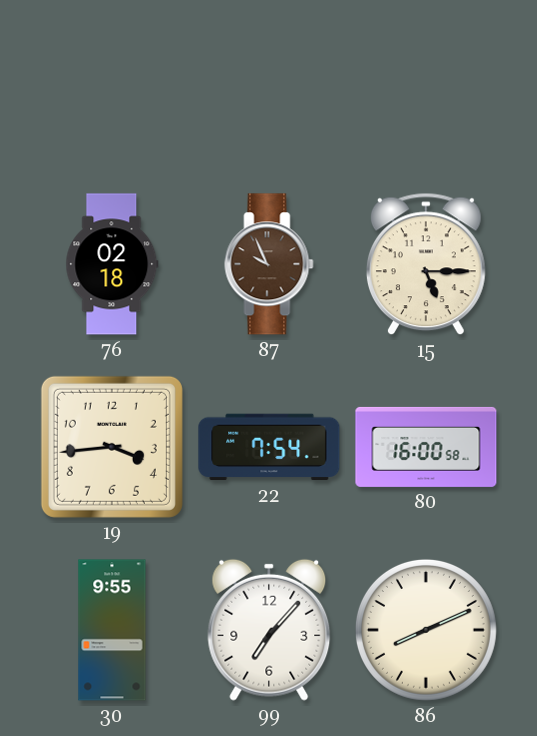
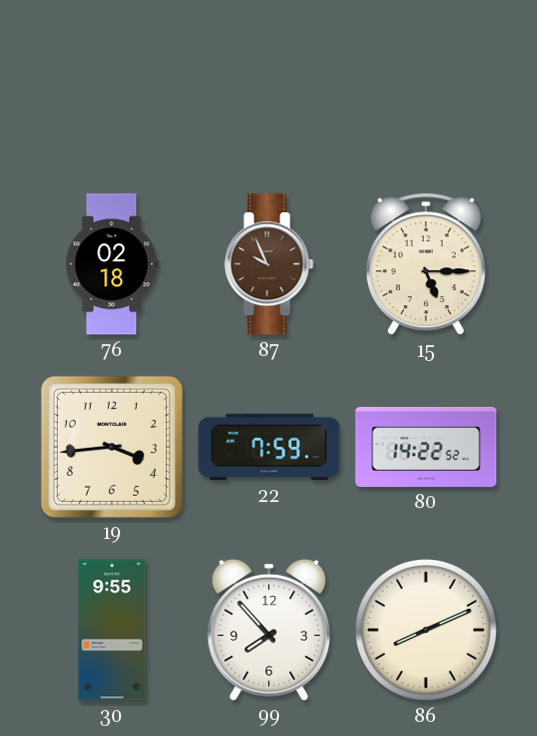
22: 7:54 -> 7:59 (269, 447)
80: 16:00 -> 14:22 (426, 447)
99: 7:07 -> 7:53 (269, 630)
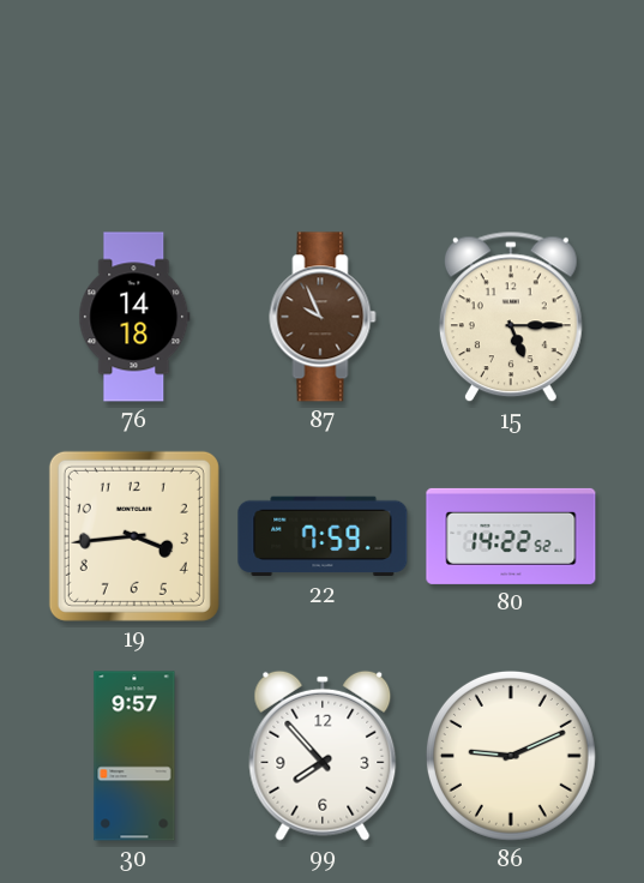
76: 02:18 -> 14:18 (134, 317)
30: 9:55 -> 9:57 (134, 756)
86: 8:11 -> 9:11 (511, 756)
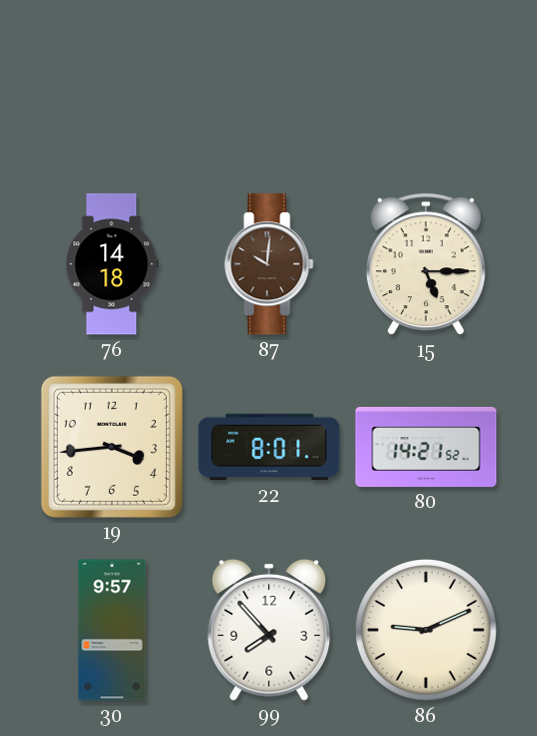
87: 9:56 -> 10:01 (269, 264)
22: 7:59 -> 8:01 (269, 447)
80: 14:22 -> 14:21 (426, 447)
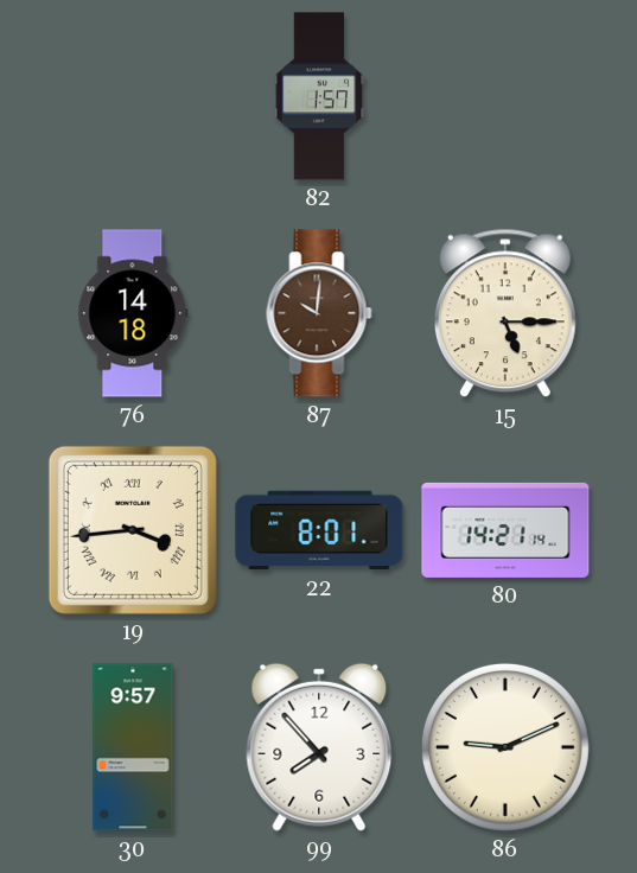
82: none -> 1:57 (319, 96)
19 numerals: Arabic -> Roman (133, 530)
80: 14:21:52 -> 14:21:14 (505, 530)
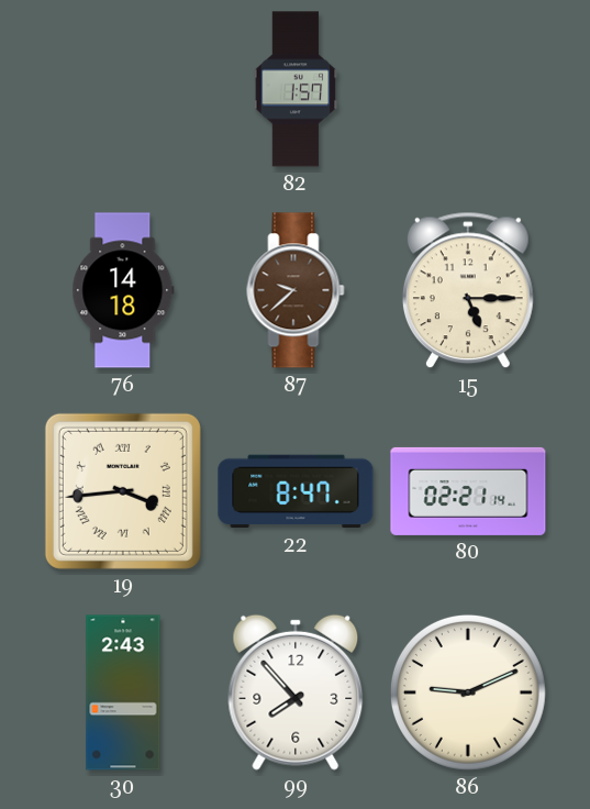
87: 10:01 -> 9:38 (296, 290)
22: 8:01 -> 8:47 (296, 491)
80: 14:21 -> 02:21 (468, 491)
30: 9:57 -> 2:43 (123, 692)
